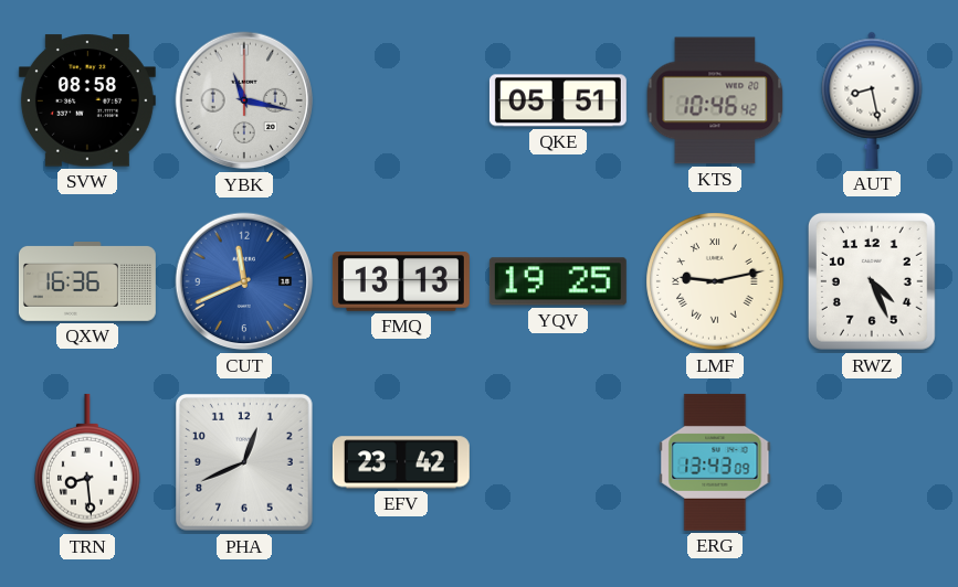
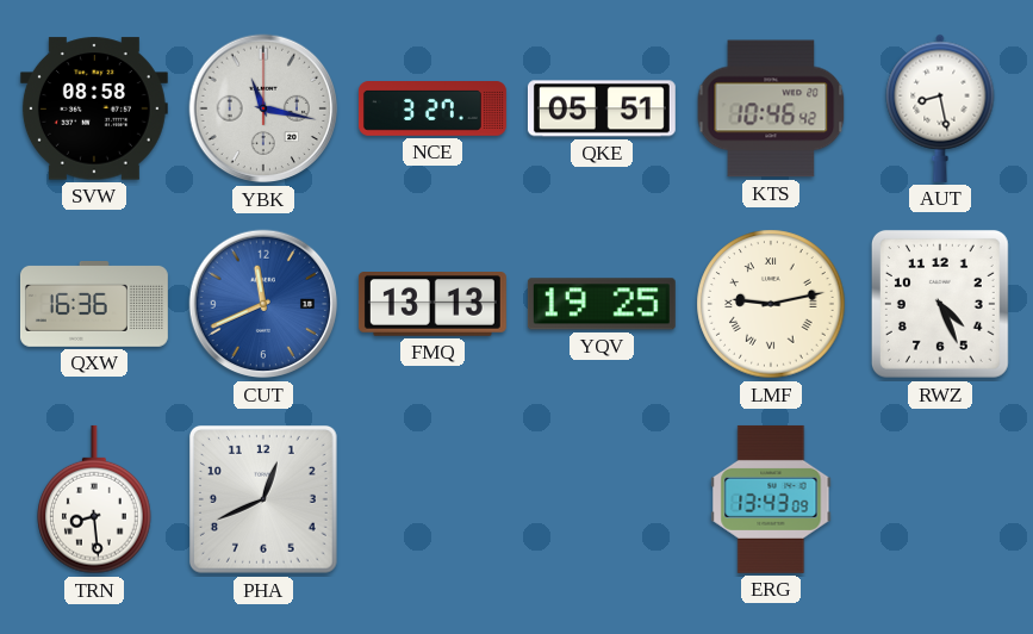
NCE: none -> 3:27 (433, 110)
EFV: 23:42 -> none (401, 462)
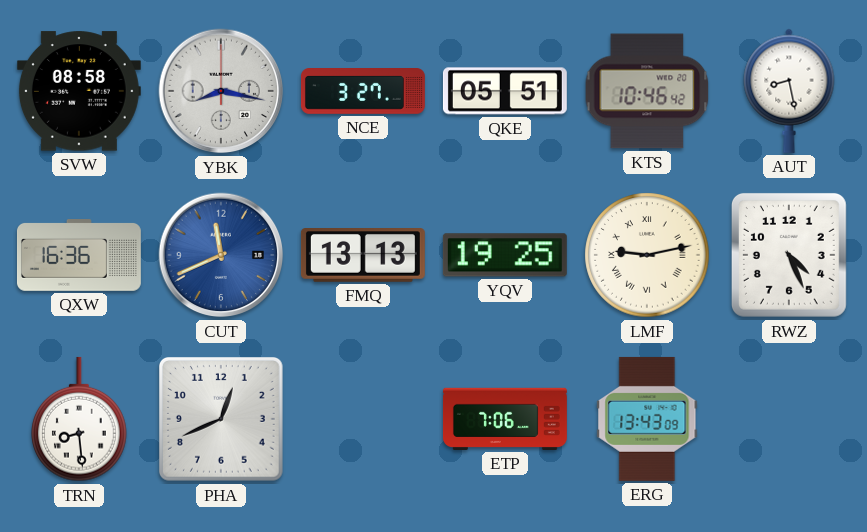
YBK: 11:17 -> 8:17 (221, 91)
ETP: none -> 7:06 (505, 419)
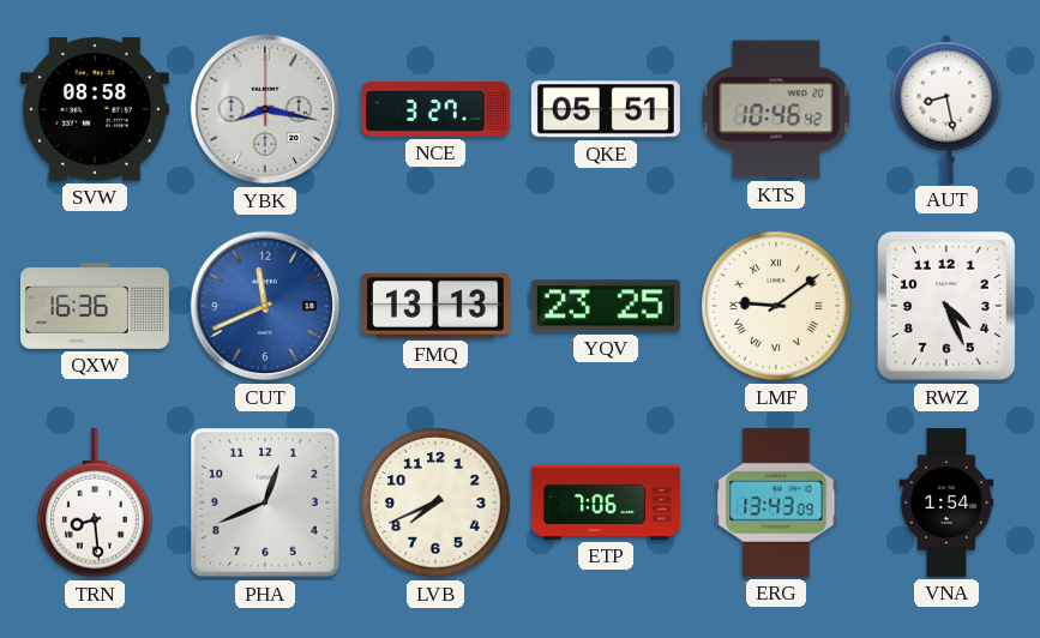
YQV: 19:25 -> 23:25 (606, 306)
LMF: 9:13 -> 9:09 (776, 306)
LVB: none -> 7:41 (435, 502)
VNA: none -> 1:54 (946, 502)
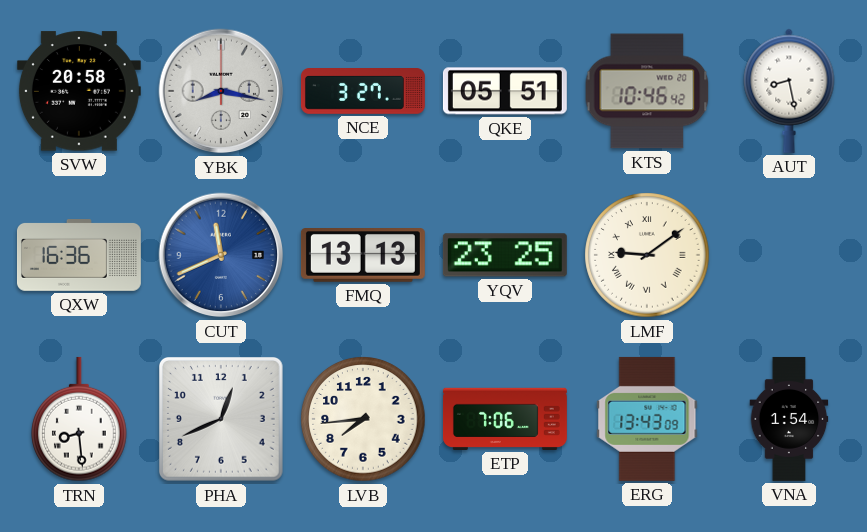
SVW: 08:58 -> 20:58 (79, 91)
RWZ: 4:26 -> none (946, 306)
LVB: 7:41 -> 7:44 (363, 419)
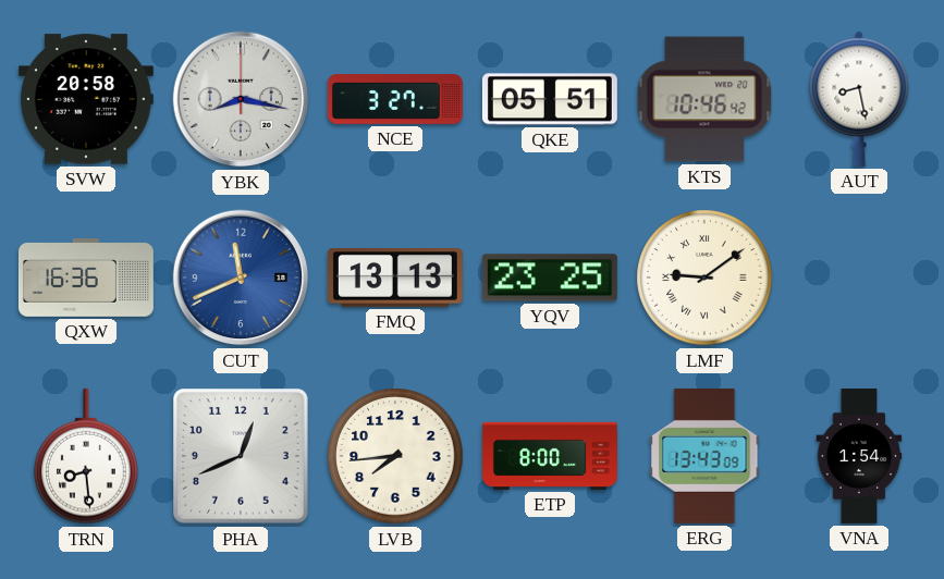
ETP: 7:06 -> 8:00 (550, 456)
